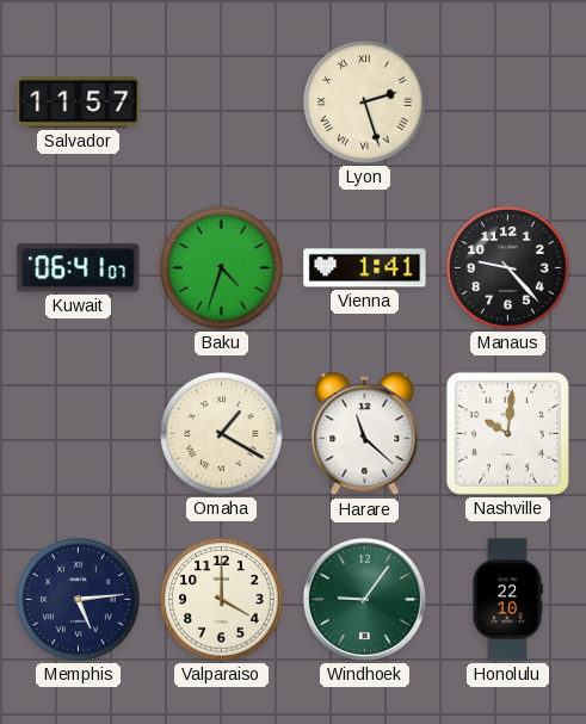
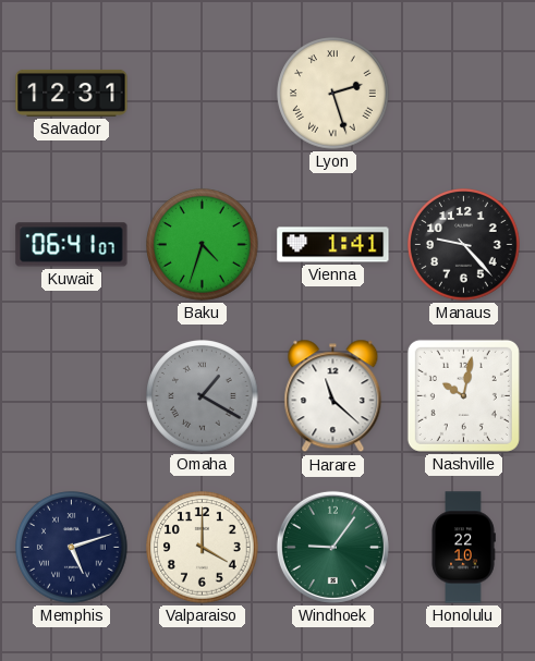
Salvador: 11:57 -> 12:31 (72, 93)
Omaha dial: cream -> grey (203, 396)
Nashville: 10:01 -> 10:02 (463, 395)
Memphis: 5:14 -> 5:12 (72, 548)
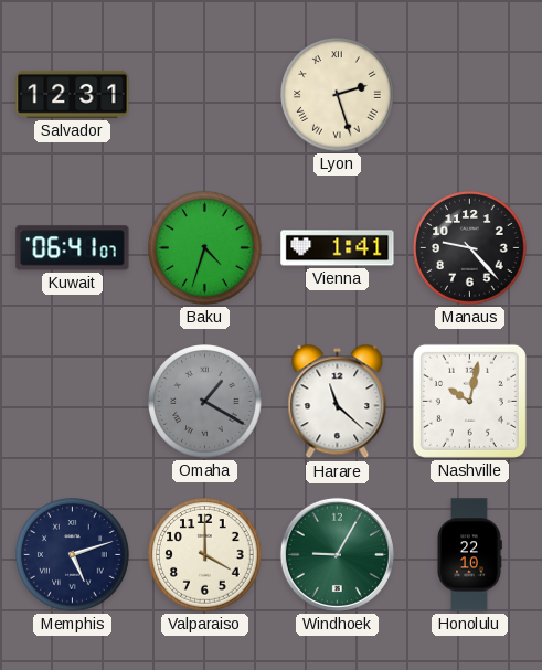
Windhoek: 9:06 -> 9:05 (337, 554)
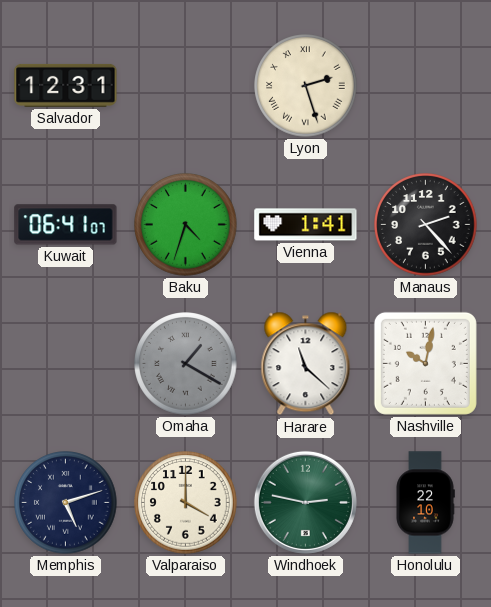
Manaus: 9:23 -> 2:23 (426, 225)
Windhoek: 9:05 -> 2:47 (305, 502)
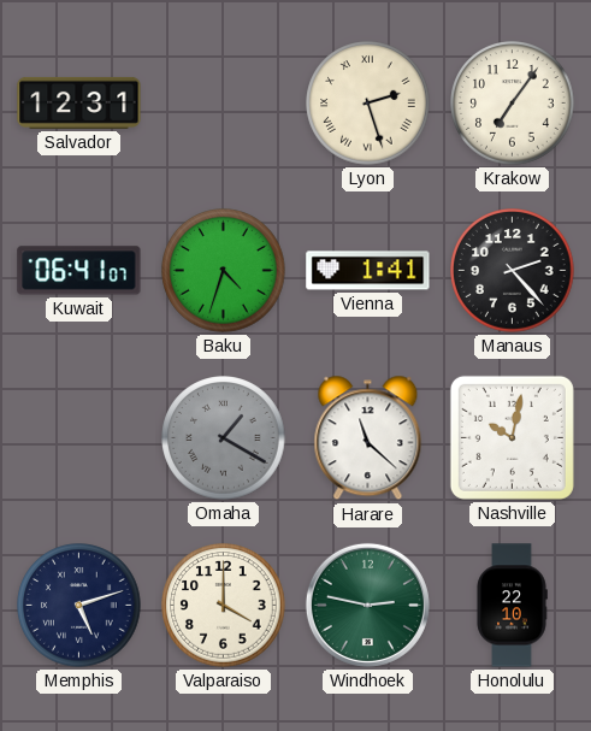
Krakow: none -> 7:06 (513, 104)
